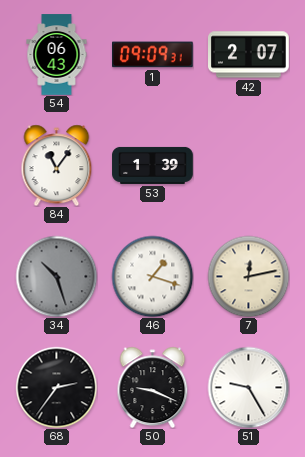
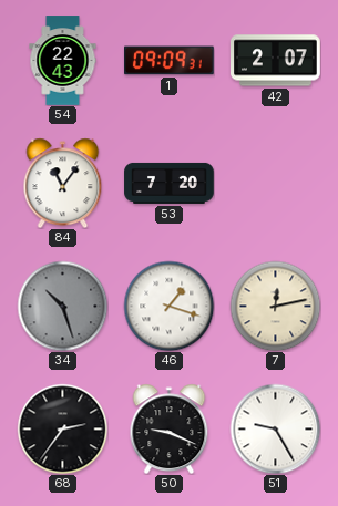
54: 06:43 -> 22:43 (63, 61)
53: 1:39 -> 7:20 (170, 183)
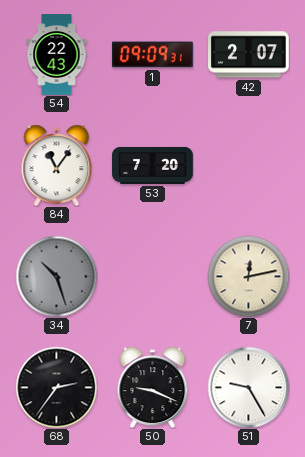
46: 1:18 -> none (168, 306)
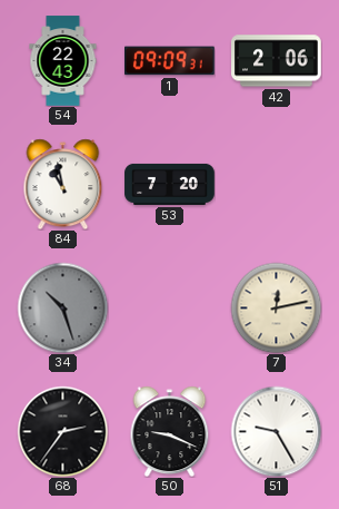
42: 2:07 -> 2:06 (277, 61)
84: 11:06 -> 10:58 (63, 184)
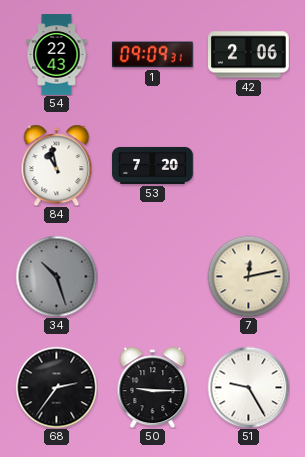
50: 9:19 -> 9:15 (153, 387)
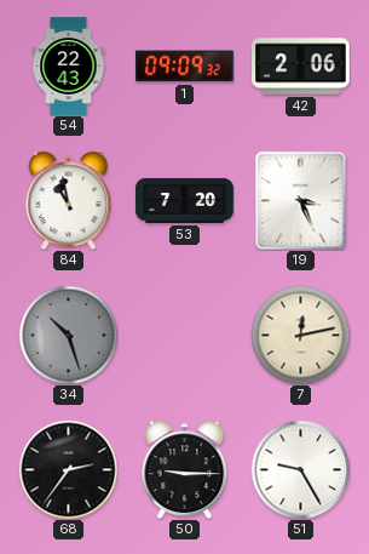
1: 09:09:31 -> 09:09:32 (185, 67)
19: none -> 3:26 (301, 200)
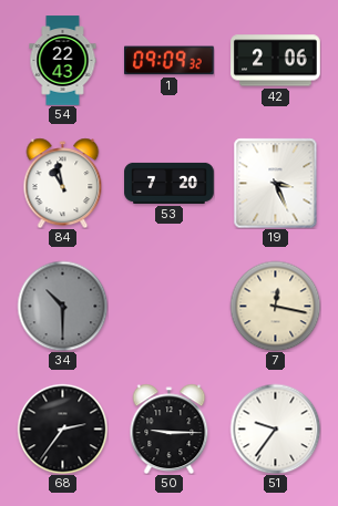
34: 10:27 -> 10:30 (62, 306)
7: 12:13 -> 12:17 (275, 306)
51: 9:25 -> 9:36 (275, 428)
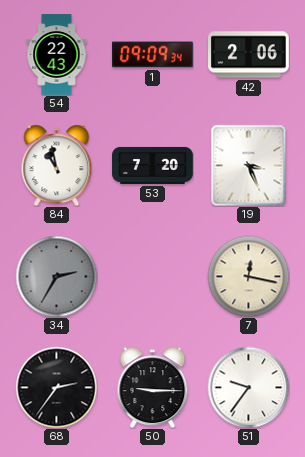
1: 09:09:32 -> 09:09:34 (153, 55)
34: 10:30 -> 2:35 (56, 276)
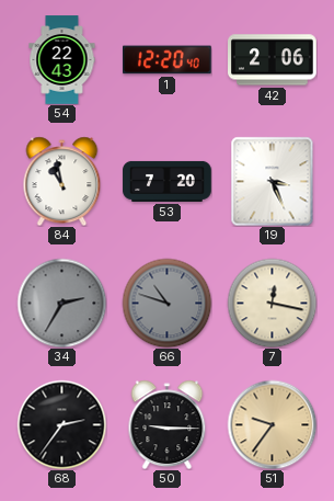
1: 09:09 -> 12:20 (168, 60)
66: none -> 10:48 (166, 303)
51 dial: white -> champagne (272, 424)
